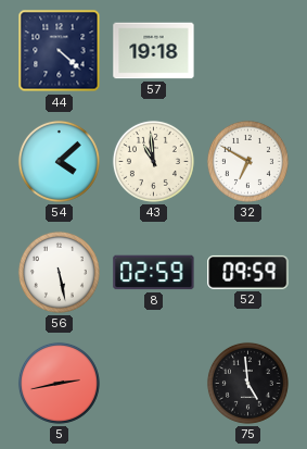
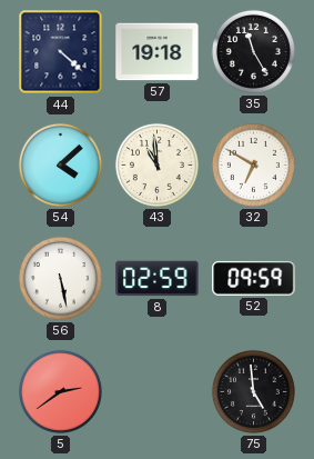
35: none -> 11:25 (253, 51)
5: 2:43 -> 2:39 (60, 391)
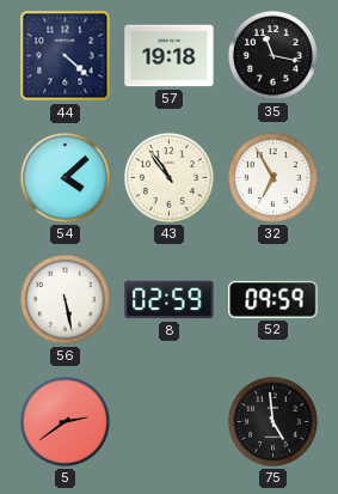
35: 11:25 -> 11:17 (272, 55)
43: 10:59 -> 10:54 (168, 177)
32: 6:50 -> 6:55 (272, 177)
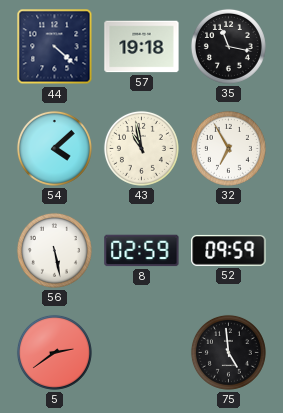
43: 10:54 -> 10:58 (141, 148)
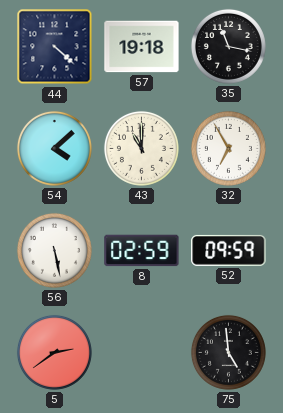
43: 10:58 -> 11:00 (141, 148)
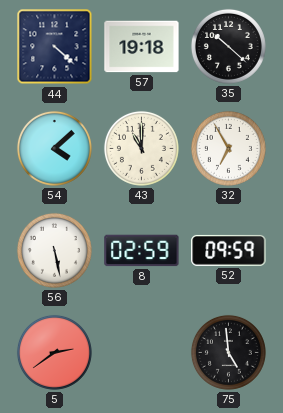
35: 11:17 -> 10:22 (228, 46)
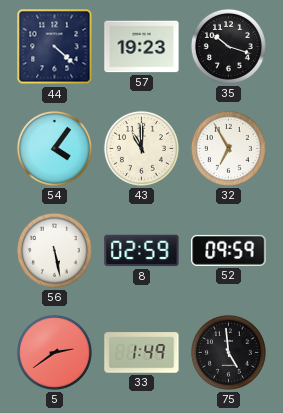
57: 19:18 -> 19:23 (142, 47)
35: 10:22 -> 10:18 (228, 46)
54: 4:08 -> 4:06 (54, 148)
33: none -> 1:49 (142, 353)
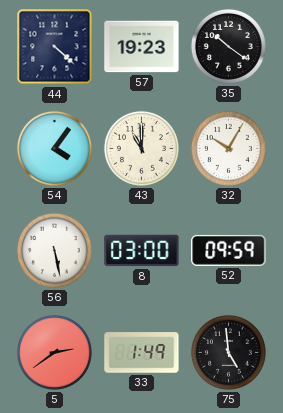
35: 10:18 -> 10:21 (228, 46)
32: 6:55 -> 10:05 (228, 148)
8: 02:59 -> 03:00 (142, 251)
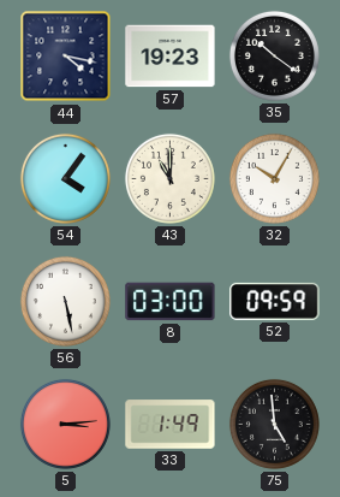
44: 4:22 -> 4:17 (66, 57)
5: 2:39 -> 3:14 (65, 424)
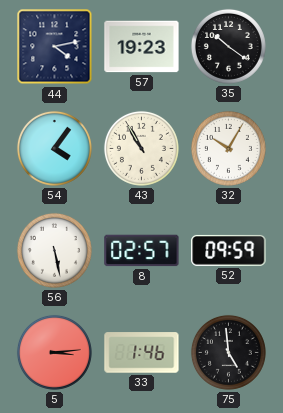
44: 4:17 -> 4:13 (55, 47)
43: 11:00 -> 10:55 (141, 148)
8: 03:00 -> 02:57 (142, 251)
33: 1:49 -> 1:46 (142, 353)
